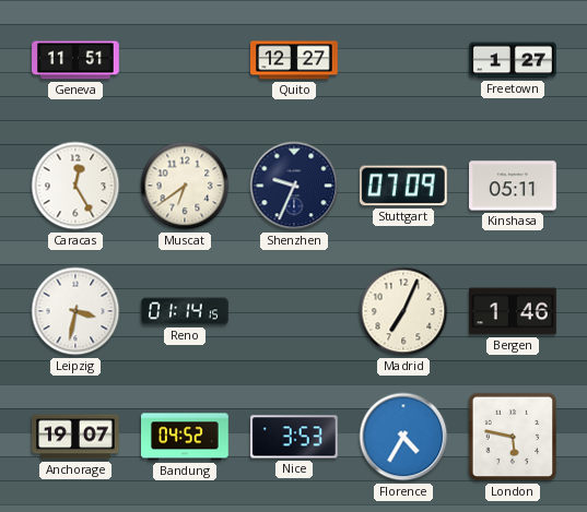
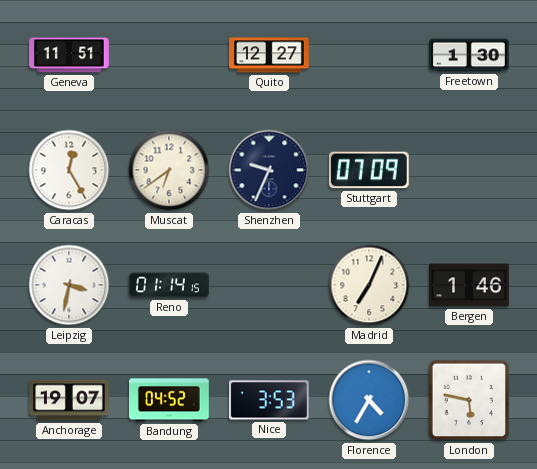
Freetown: 1:27 -> 1:30 (470, 55)
Kinshasa: 05:11 -> none (514, 186)
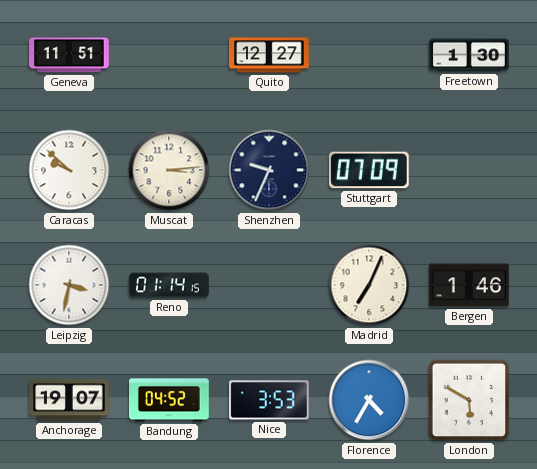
Caracas: 12:25 -> 9:52 (69, 170)
Muscat: 6:39 -> 3:14 (169, 170)
London: 5:47 -> 5:50 (469, 400)
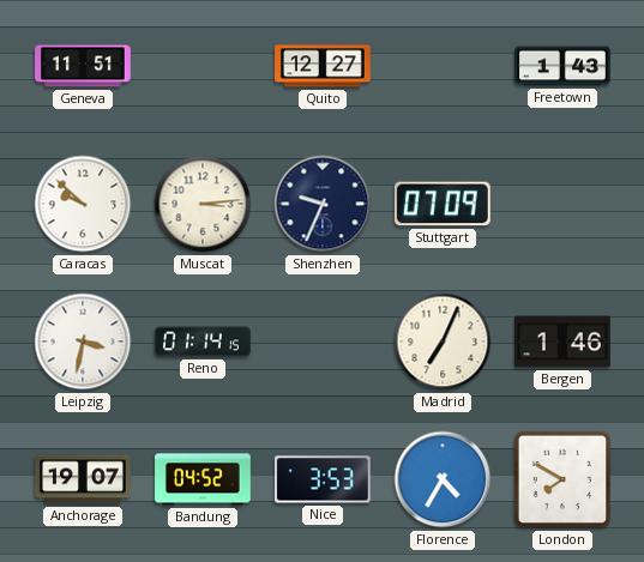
Freetown: 1:30 -> 1:43 (564, 66)
London: 5:50 -> 7:50 (562, 479)
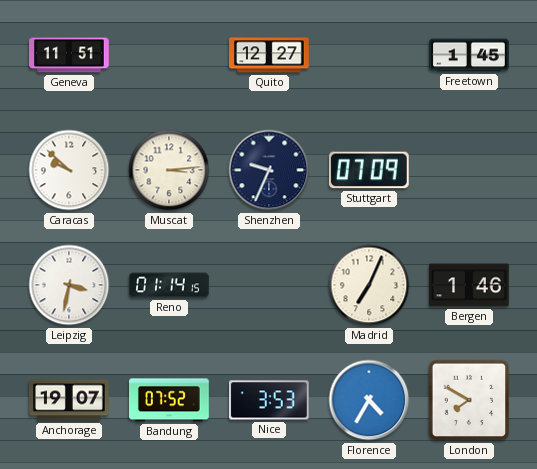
Freetown: 1:43 -> 1:45 (470, 55)
Bandung: 04:52 -> 07:52 (170, 400)
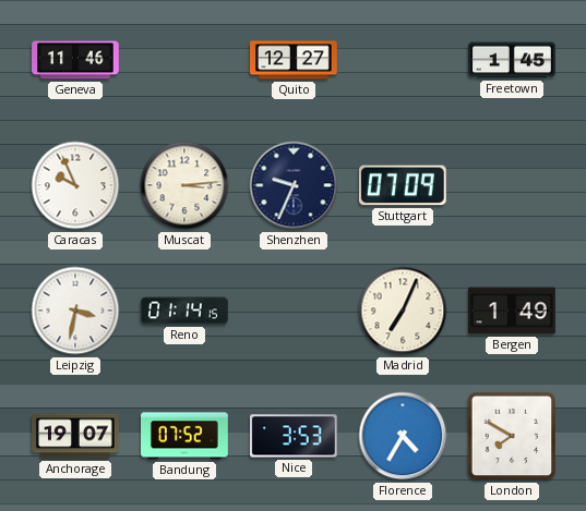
Geneva: 11:51 -> 11:46 (76, 60)
Caracas: 9:52 -> 9:56 (75, 185)
Bergen: 1:46 -> 1:49 (513, 311)
